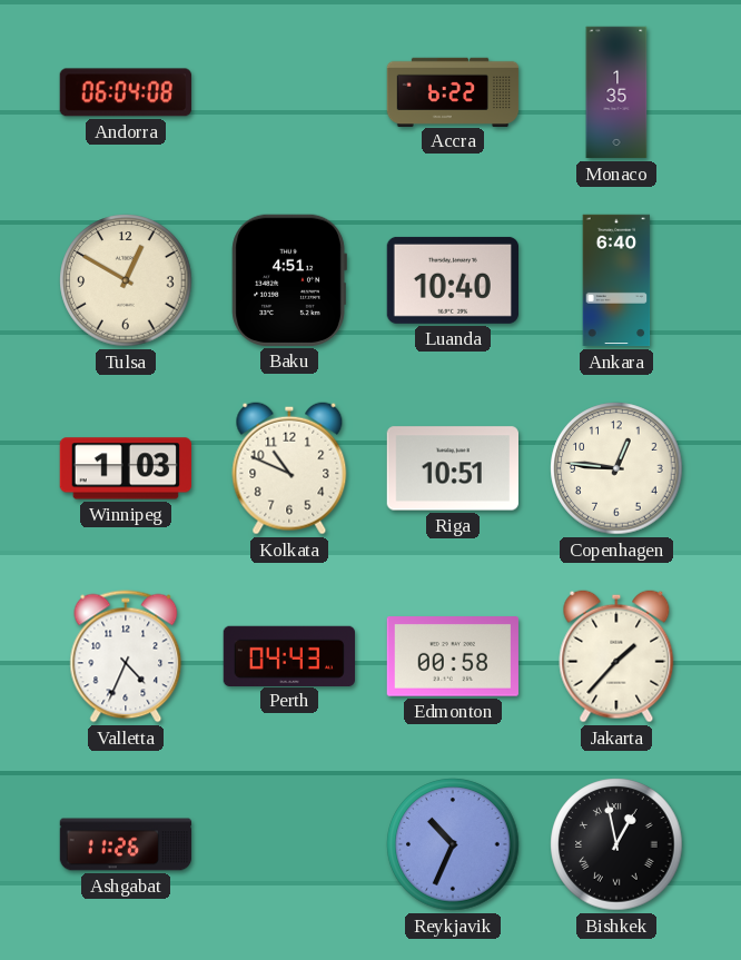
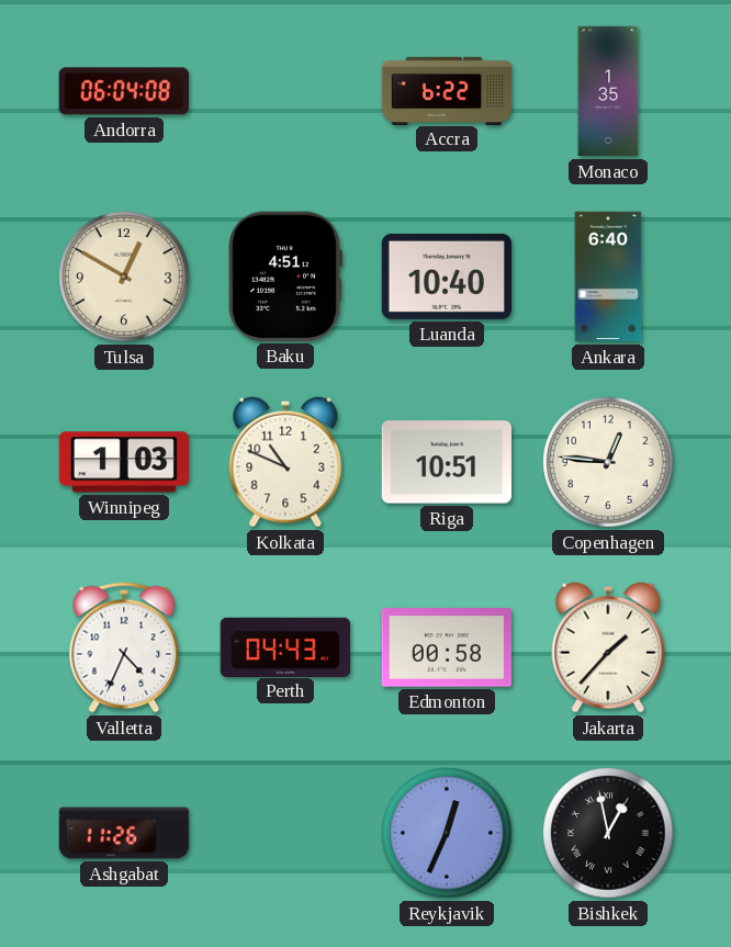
Reykjavik: 10:34 -> 12:34 (447, 833)
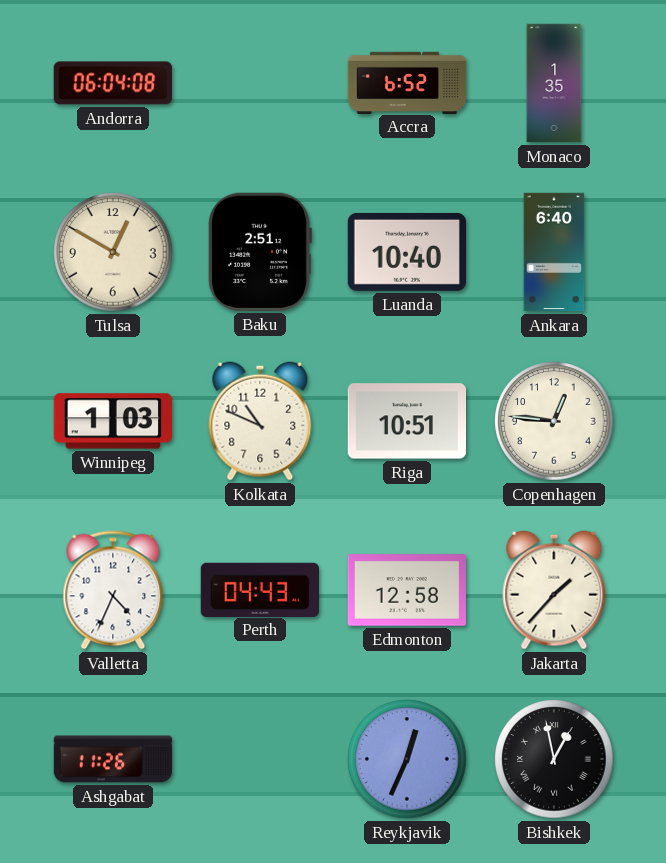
Accra: 6:22 -> 6:52 (407, 82)
Baku: 4:51 -> 2:51 (260, 252)
Edmonton: 00:58 -> 12:58 (407, 590)
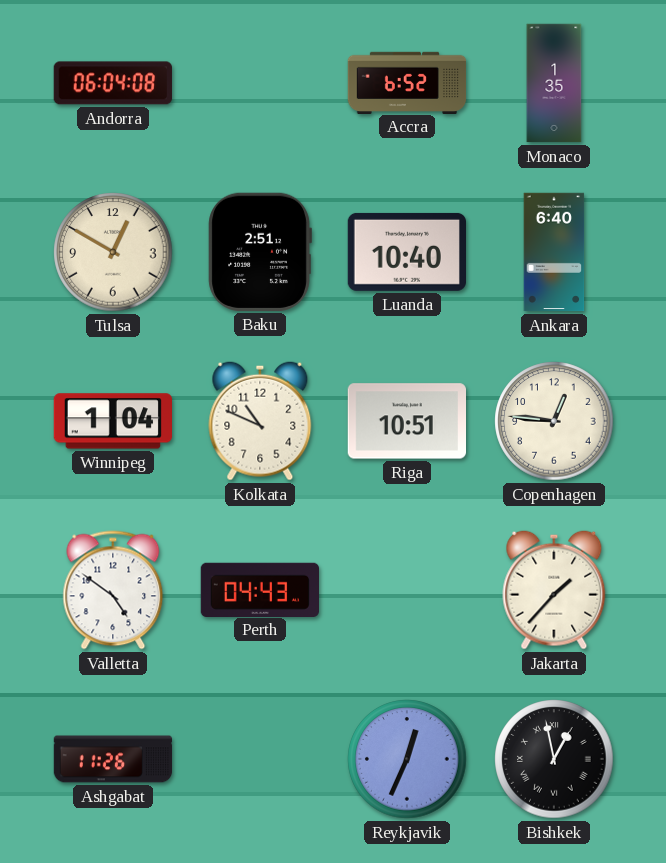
Winnipeg: 1:03 -> 1:04 (112, 421)
Valletta: 4:34 -> 4:51 (113, 590)
Edmonton: 12:58 -> none (407, 590)
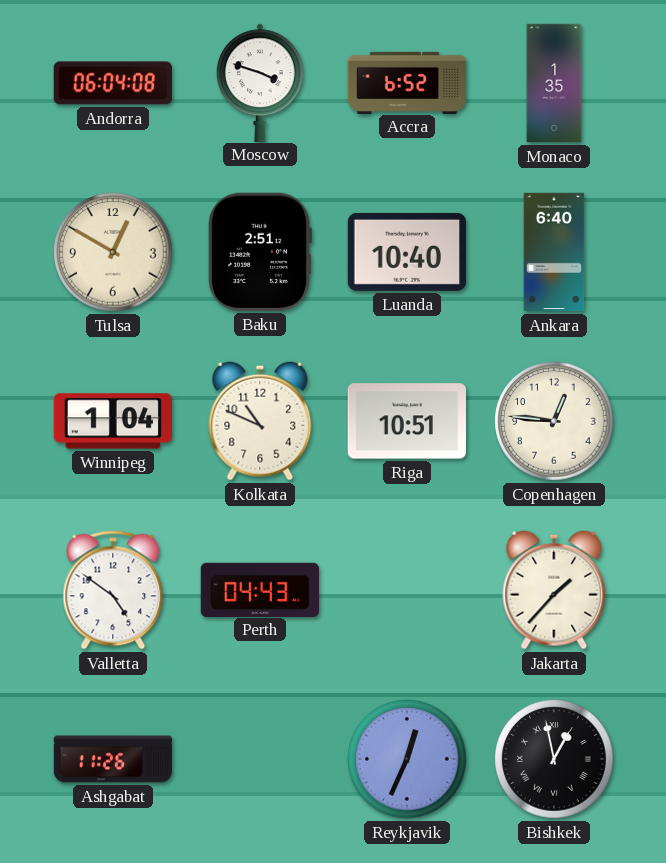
Moscow: none -> 3:48 (261, 82)
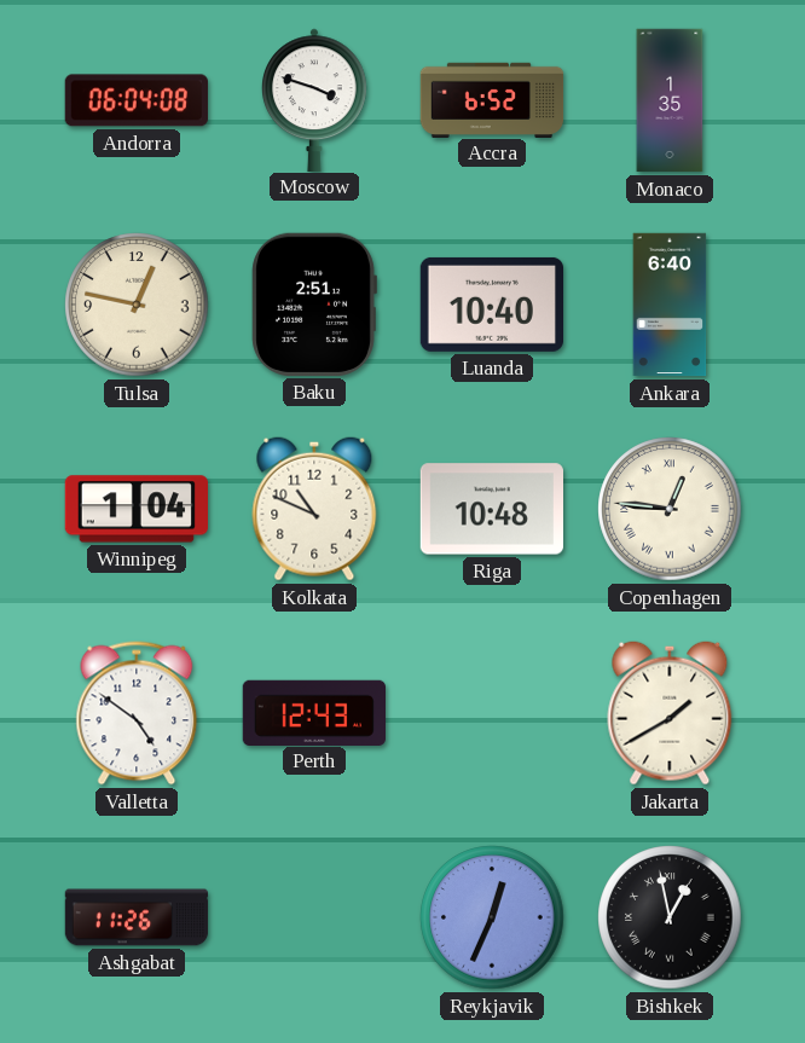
Tulsa: 12:50 -> 12:47 (137, 305)
Riga: 10:51 -> 10:48 (491, 509)
Copenhagen numerals: Arabic -> Roman (670, 509)
Perth: 04:43 -> 12:43 (313, 712)
Jakarta: 1:37 -> 1:40 (670, 713)
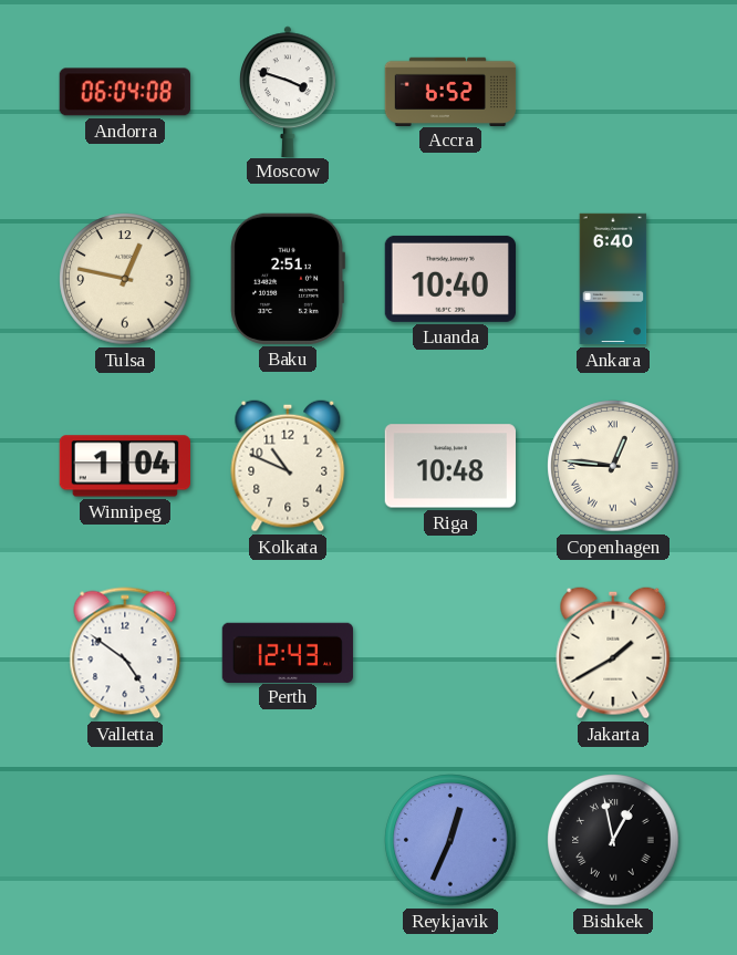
Monaco: 1:35 -> none (670, 100)
Ashgabat: 11:26 -> none (137, 917)
